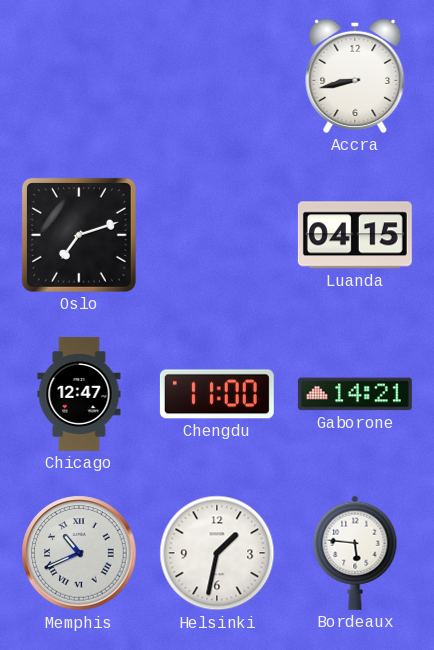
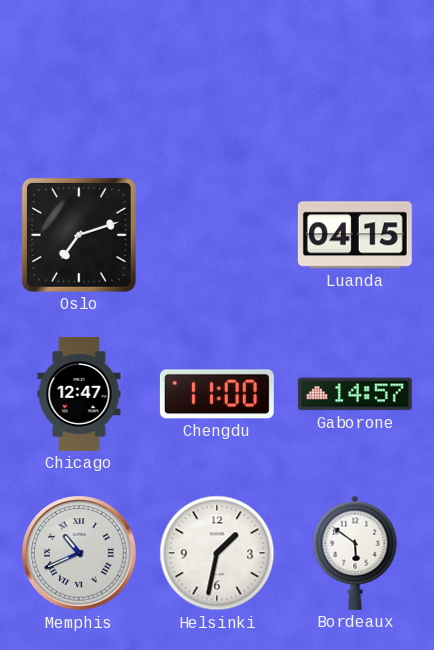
Accra: 8:43 -> none (355, 76)
Gaborone: 14:21 -> 14:57 (355, 394)
Bordeaux: 5:46 -> 5:51 (355, 553)
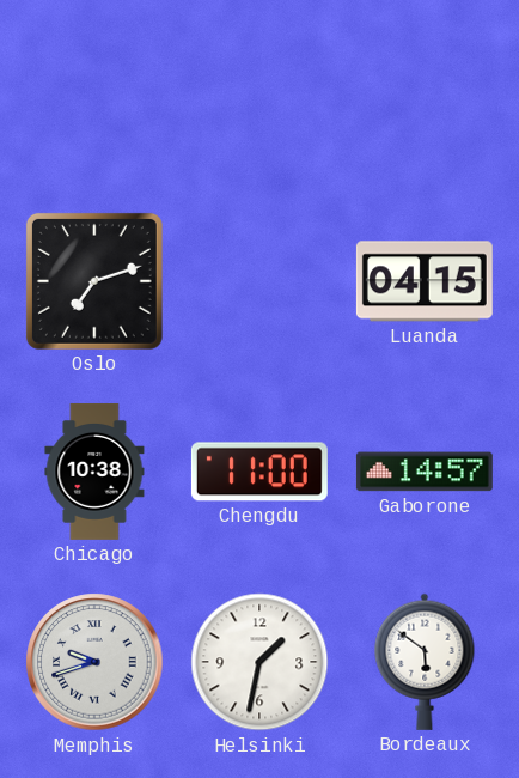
Chicago: 12:47 -> 10:38 (94, 472)
Memphis: 10:41 -> 9:42 (94, 662)
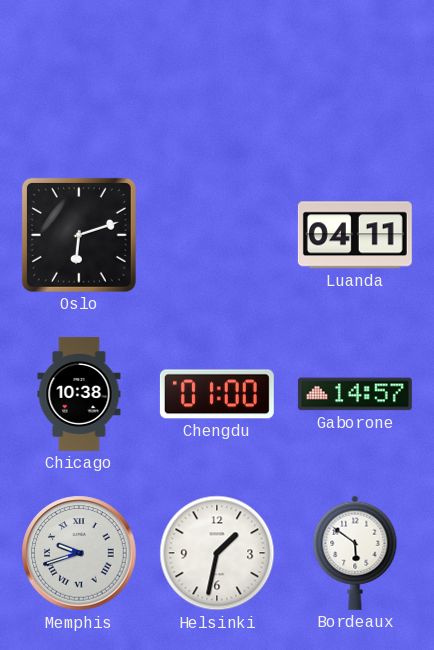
Oslo: 7:12 -> 6:12 (79, 235)
Luanda: 04:15 -> 04:11 (355, 235)
Chengdu: 11:00 -> 01:00 (217, 394)
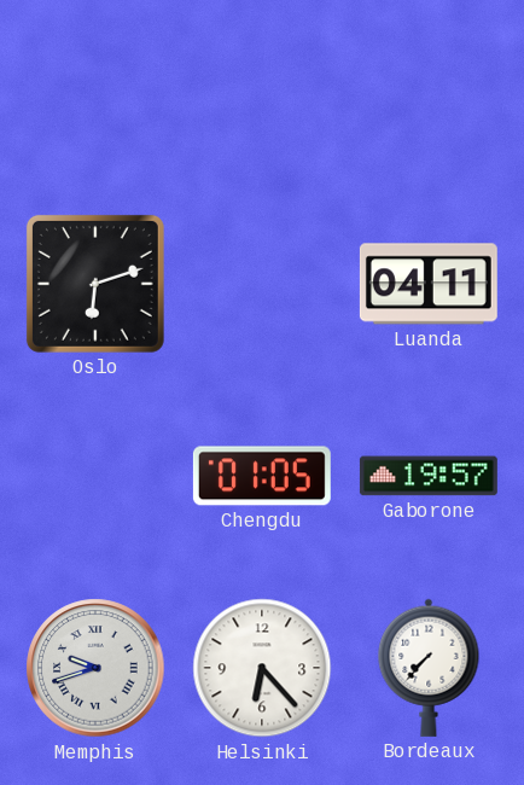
Chicago: 10:38 -> none (79, 394)
Chengdu: 01:00 -> 01:05 (262, 476)
Gaborone: 14:57 -> 19:57 (429, 476)
Helsinki: 1:32 -> 6:23 (262, 668)
Bordeaux: 5:51 -> 7:37 (429, 668)
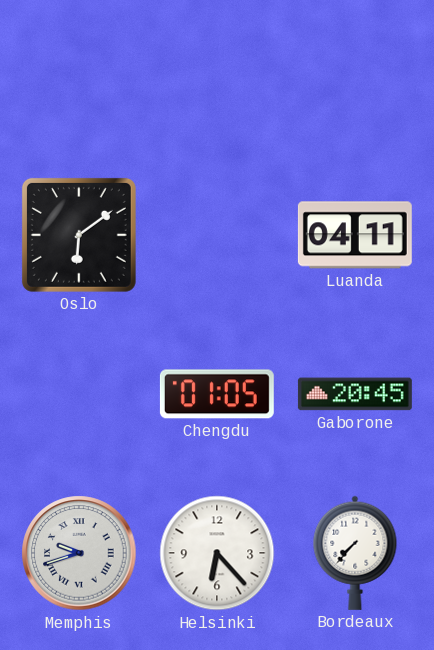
Oslo: 6:12 -> 6:09 (79, 235)
Gaborone: 19:57 -> 20:45 (355, 394)
